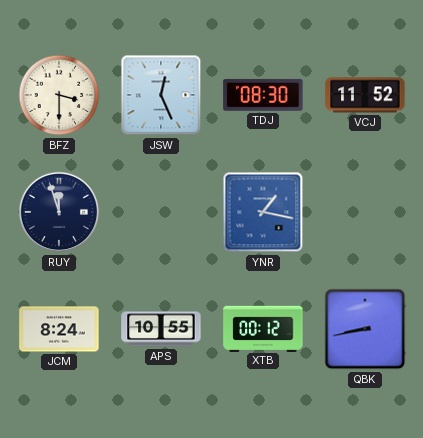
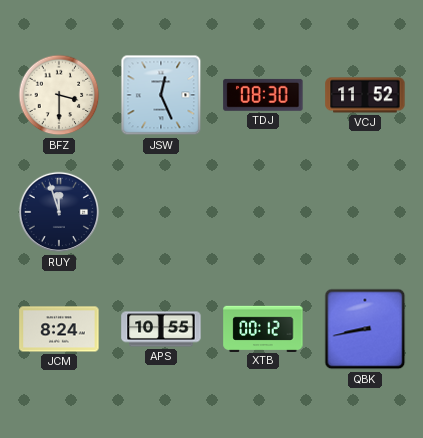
YNR: 1:17 -> none (263, 212)
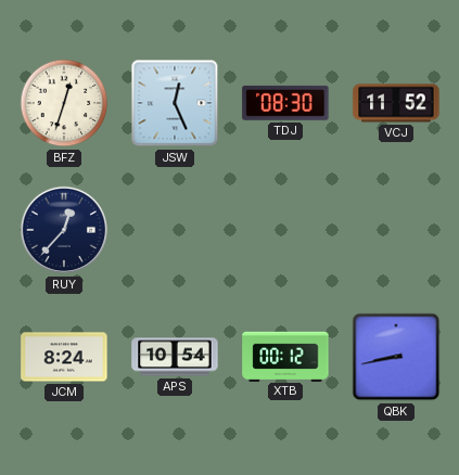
BFZ: 3:30 -> 12:33 (64, 103)
RUY: 11:57 -> 12:37 (64, 230)
APS: 10:55 -> 10:54 (175, 357)
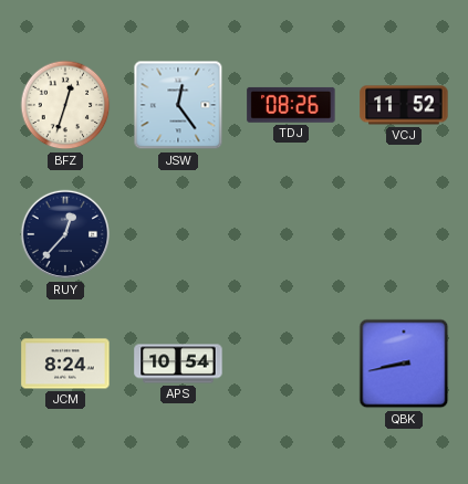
JSW: 12:26 -> 12:24 (178, 105)
TDJ: 08:30 -> 08:26 (291, 105)
XTB: 00:12 -> none (285, 356)
